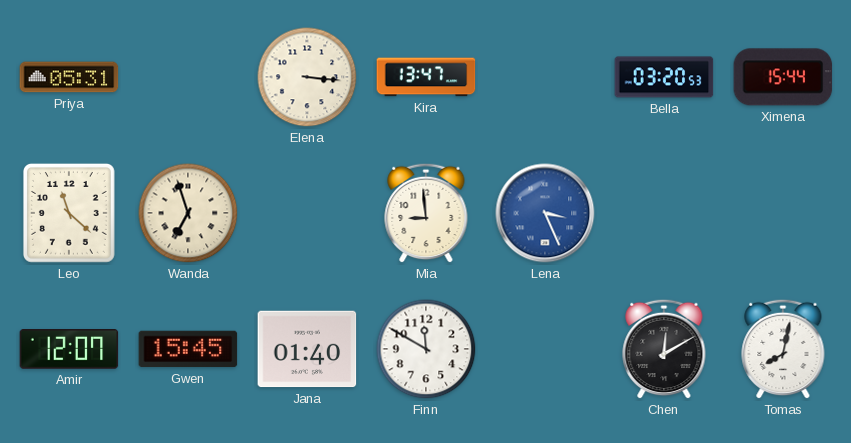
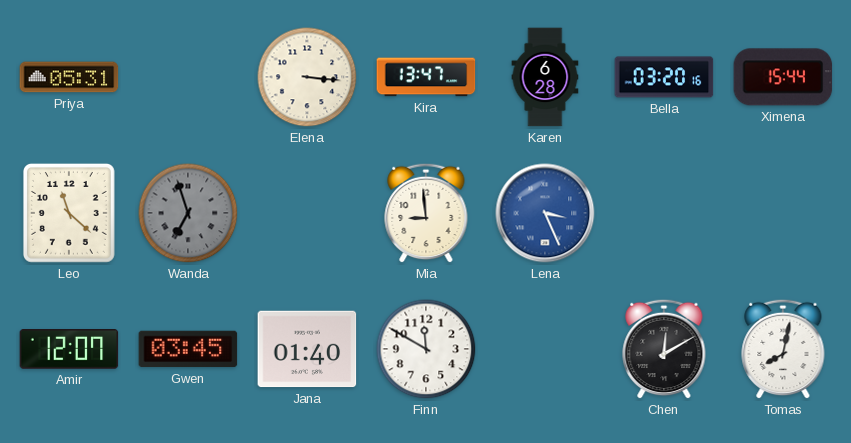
Karen: none -> 6:28 (545, 77)
Bella: 03:20:53 -> 03:20:16 (664, 77)
Wanda dial: cream -> grey (188, 213)
Gwen: 15:45 -> 03:45 (188, 349)
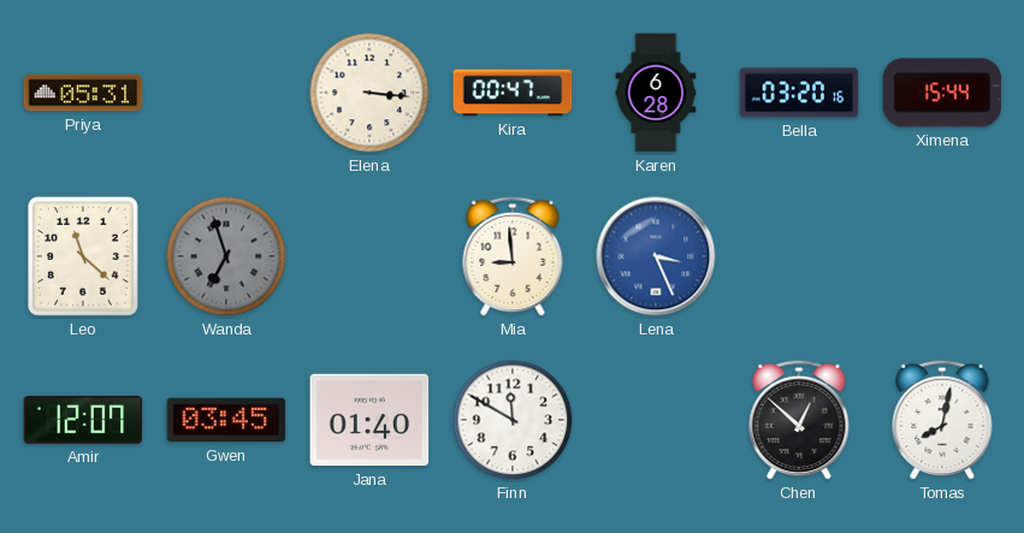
Kira: 13:47 -> 00:47 (513, 93)
Chen: 12:10 -> 12:52 (799, 420)
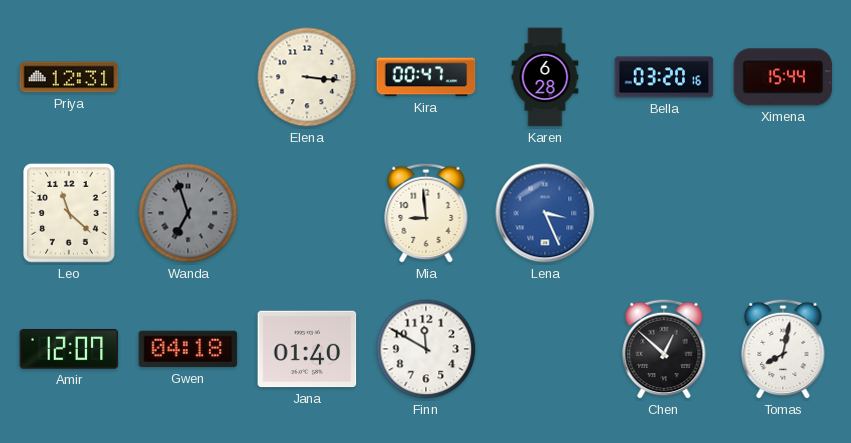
Priya: 05:31 -> 12:31 (69, 77)
Gwen: 03:45 -> 04:18 (188, 349)
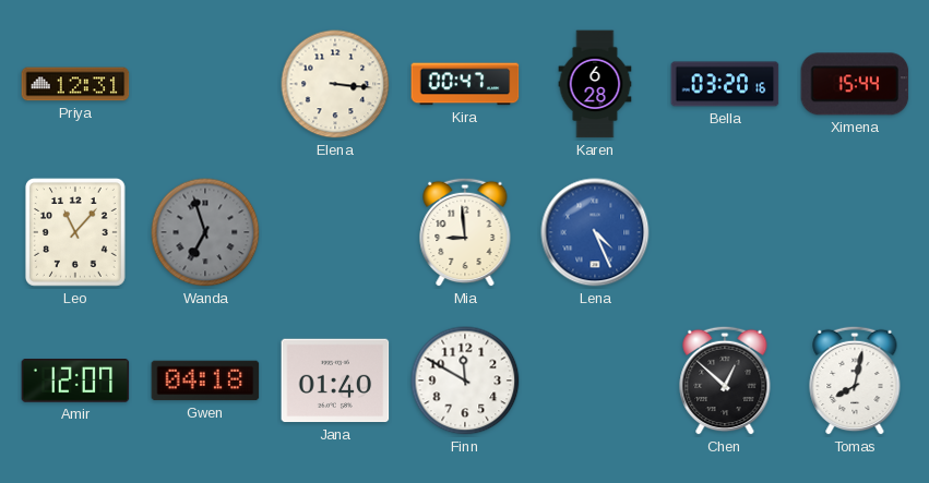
Leo: 11:22 -> 11:07 (75, 232)
Lena: 3:26 -> 4:26 (595, 232)
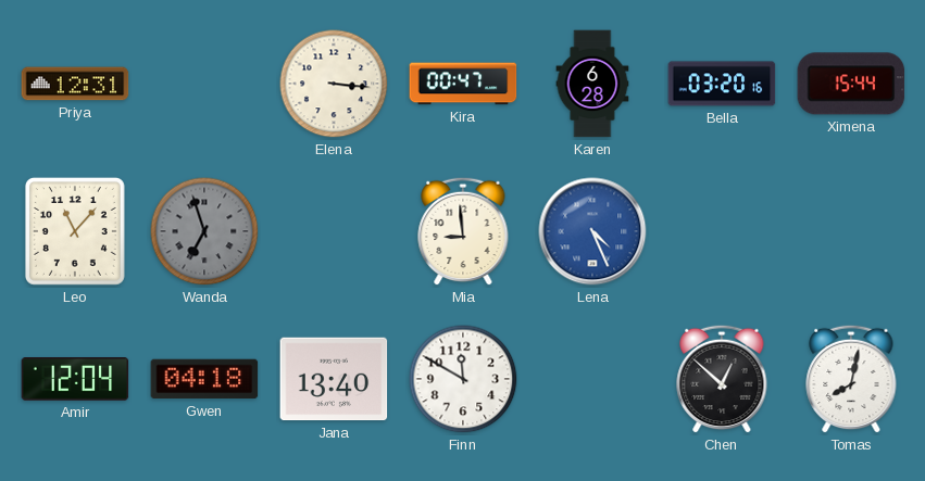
Amir: 12:07 -> 12:04 (75, 380)
Jana: 01:40 -> 13:40 (334, 379)
